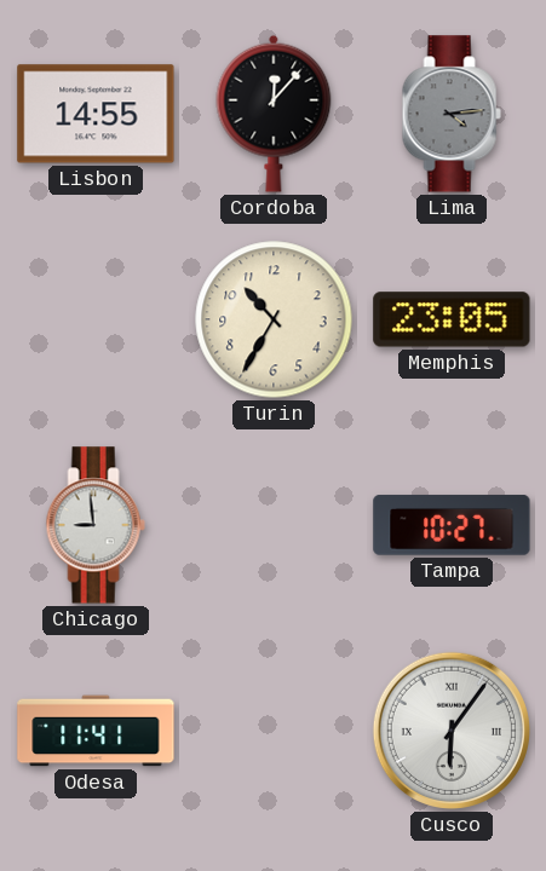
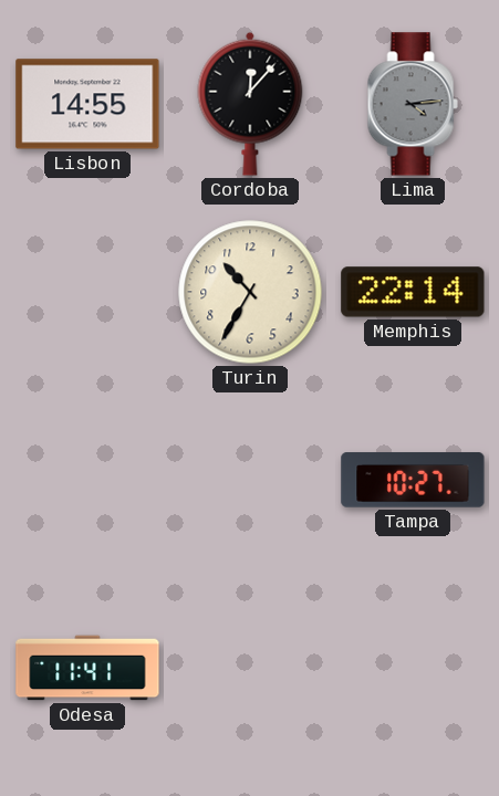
Memphis: 23:05 -> 22:14 (413, 292)
Chicago: 8:59 -> none (96, 525)
Cusco: 6:06 -> none (452, 731)
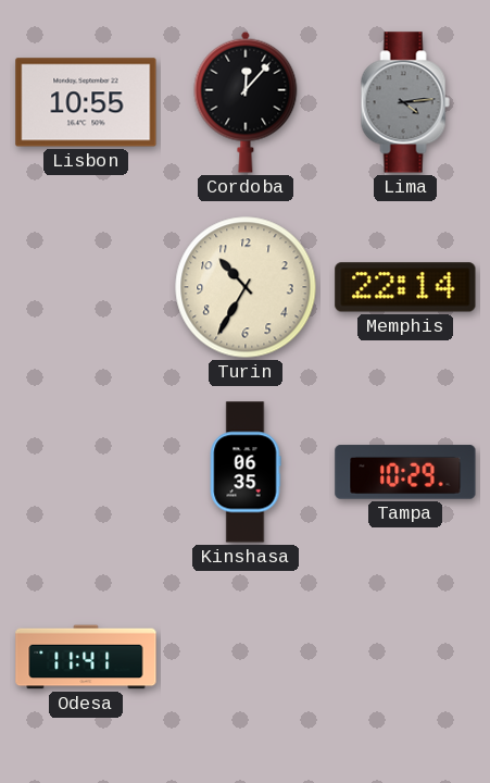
Lisbon: 14:55 -> 10:55 (86, 102)
Kinshasa: none -> 06:35 (246, 472)
Tampa: 10:27 -> 10:29 (405, 472)
